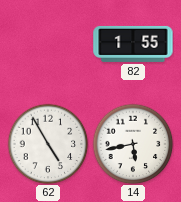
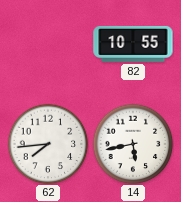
82: 1:55 -> 10:55 (133, 44)
62: 4:55 -> 7:44 (48, 144)
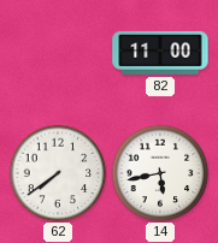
82: 10:55 -> 11:00 (160, 53)
62: 7:44 -> 7:39 (58, 173)
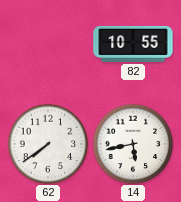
82: 11:00 -> 10:55 (133, 44)
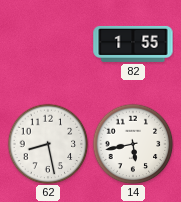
82: 10:55 -> 1:55 (133, 44)
62: 7:39 -> 8:28 (48, 144)
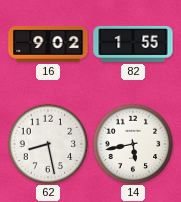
16: none -> 9:02 (48, 44)
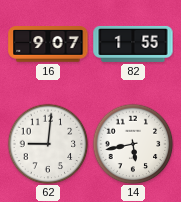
16: 9:02 -> 9:07 (48, 44)
62: 8:28 -> 9:01 (48, 144)
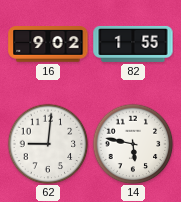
16: 9:07 -> 9:02 (48, 44)
14: 5:43 -> 5:47 (133, 144)
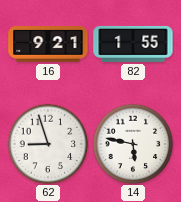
16: 9:02 -> 9:21 (48, 44)
62: 9:01 -> 8:57 (48, 144)
